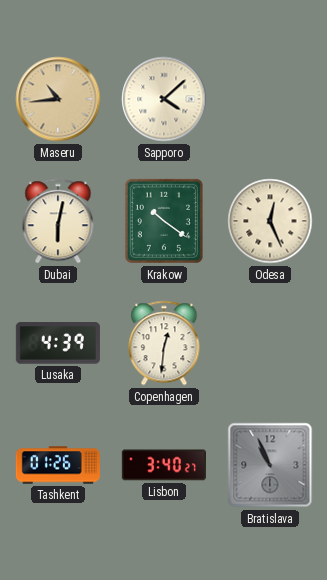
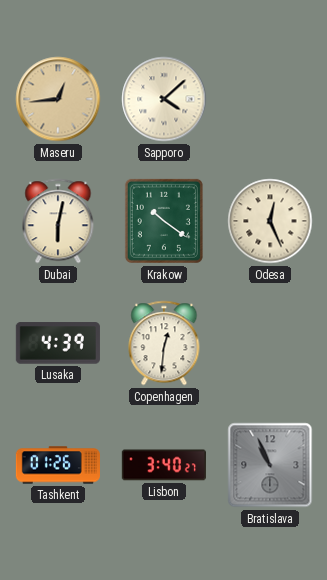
Maseru: 10:44 -> 12:44 (58, 99)
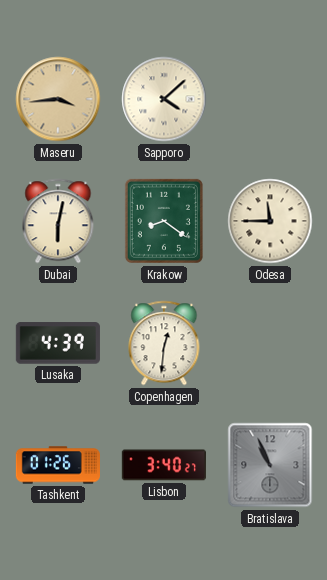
Maseru: 12:44 -> 3:44 (58, 99)
Krakow: 10:21 -> 8:21 (164, 221)
Odesa: 12:26 -> 11:45 (270, 221)
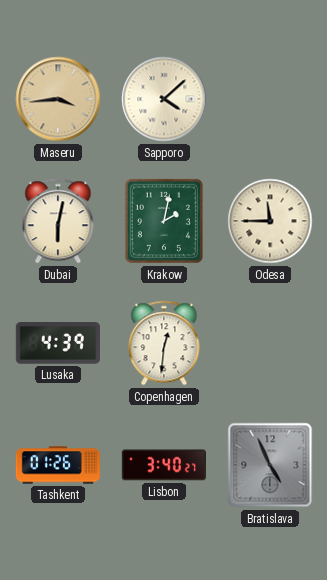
Krakow: 8:21 -> 2:02 (164, 221)
Bratislava: 10:56 -> 4:56 (270, 465)
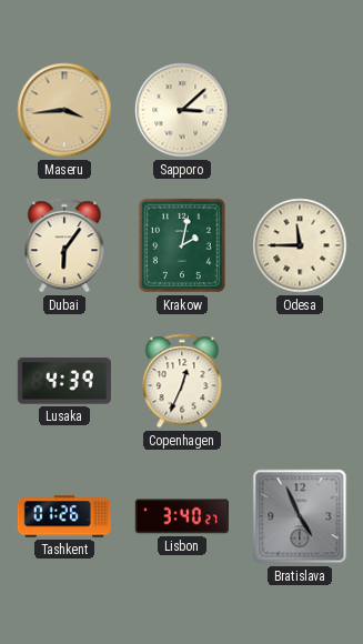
Sapporo: 4:08 -> 3:08 (182, 110)
Dubai: 6:02 -> 6:06 (64, 245)
Copenhagen: 12:31 -> 12:34 (182, 381)
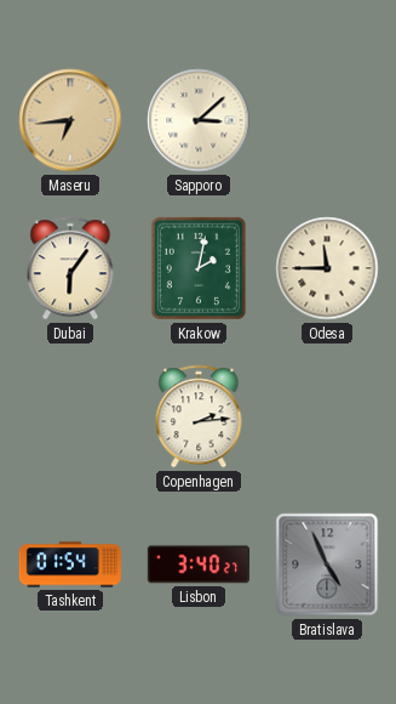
Maseru: 3:44 -> 6:44 (70, 120)
Lusaka: 4:39 -> none (64, 381)
Copenhagen: 12:34 -> 2:14 (199, 416)
Tashkent: 01:26 -> 01:54 (70, 564)
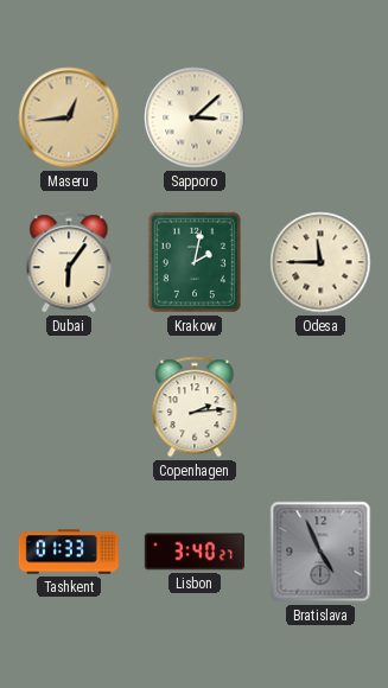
Maseru: 6:44 -> 12:44 (69, 117)
Tashkent: 01:54 -> 01:33 (69, 552)
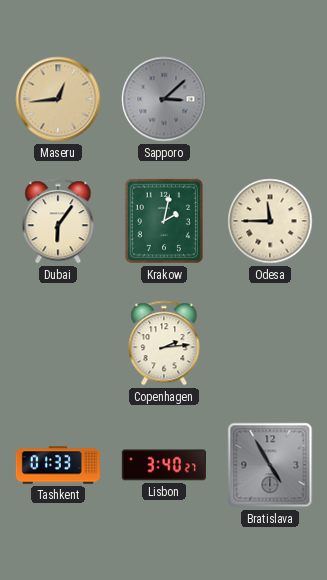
Sapporo dial: cream -> grey (164, 99)
Bratislava: 4:56 -> 4:55 (270, 465)
